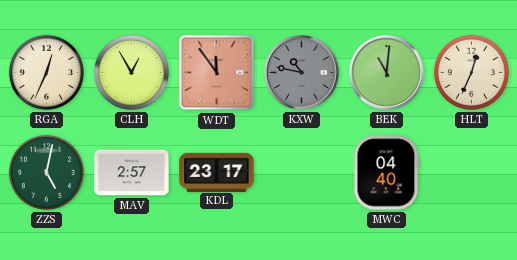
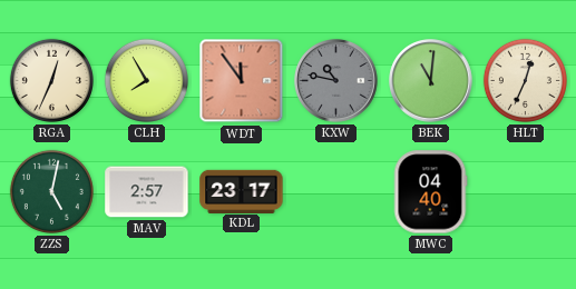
CLH: 12:55 -> 7:55 (146, 80)
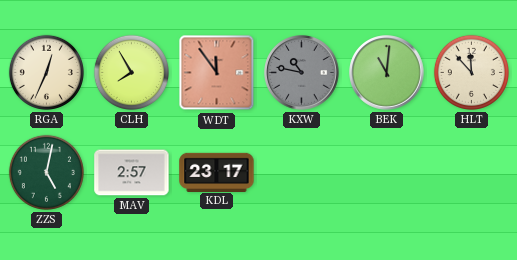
HLT: 12:34 -> 11:53 (471, 72)
MWC: 04:40 -> none (430, 192)
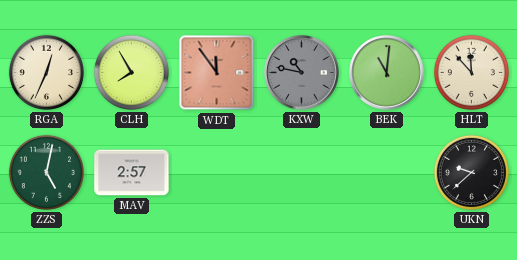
KDL: 23:17 -> none (217, 172)
UKN: none -> 9:38 (471, 172)
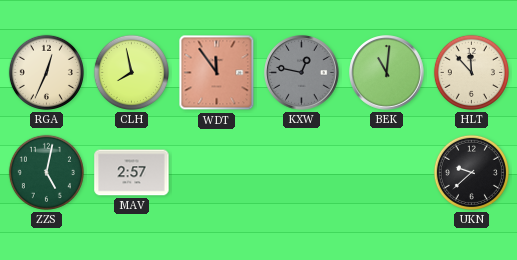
CLH: 7:55 -> 7:58 (131, 72)
KXW: 10:47 -> 12:47 (302, 73)
